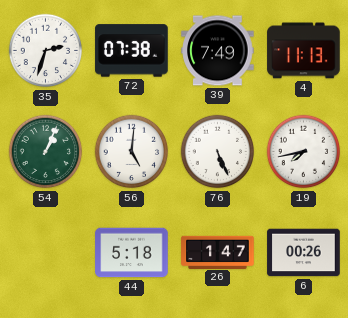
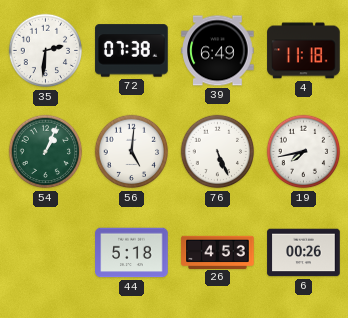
35: 2:33 -> 2:31 (46, 51)
39: 7:49 -> 6:49 (218, 51)
4: 11:13 -> 11:18 (304, 51)
26: 1:47 -> 4:53 (218, 252)
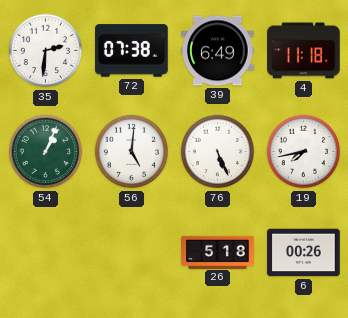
44: 5:18 -> none (132, 253)
26: 4:53 -> 5:18 (218, 252)
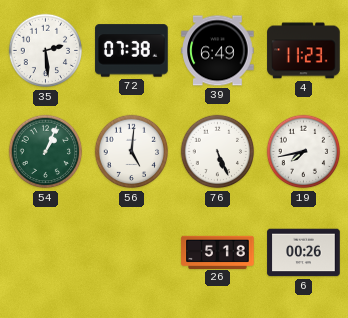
35: 2:31 -> 2:29 (46, 51)
4: 11:18 -> 11:23 (304, 51)
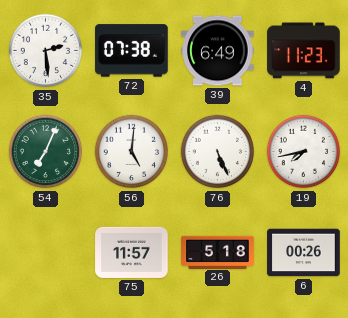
54: 1:04 -> 7:04 (46, 152)
75: none -> 11:57 (132, 252)
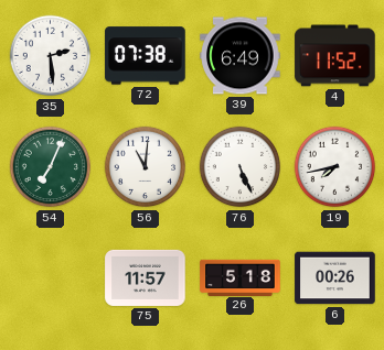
4: 11:23 -> 11:52 (335, 56)
56: 5:01 -> 11:01 (146, 167)
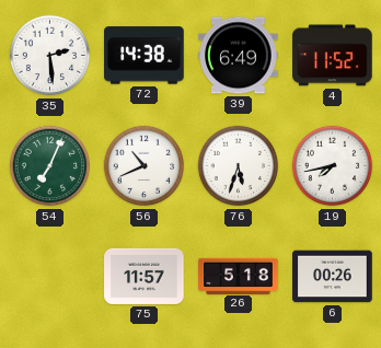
72: 07:38 -> 14:38 (145, 56)
56: 11:01 -> 10:41 (145, 166)
76: 5:26 -> 5:33 (239, 166)
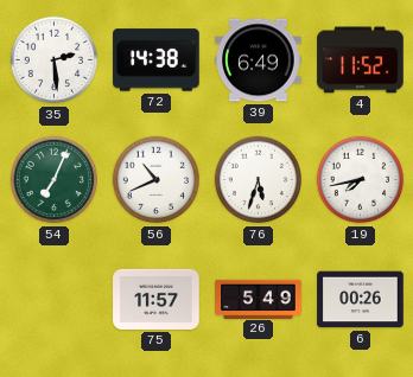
26: 5:18 -> 5:49 (259, 299)
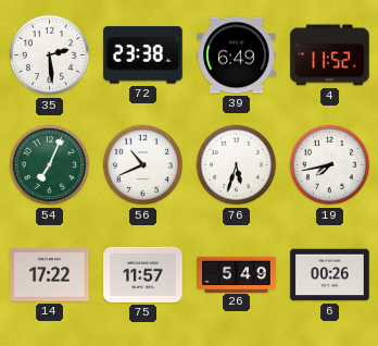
72: 14:38 -> 23:38 (143, 55)
14: none -> 17:22 (50, 275)
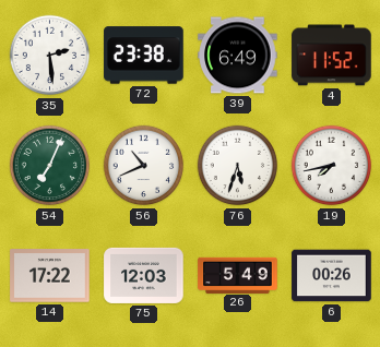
75: 11:57 -> 12:03 (144, 275)
